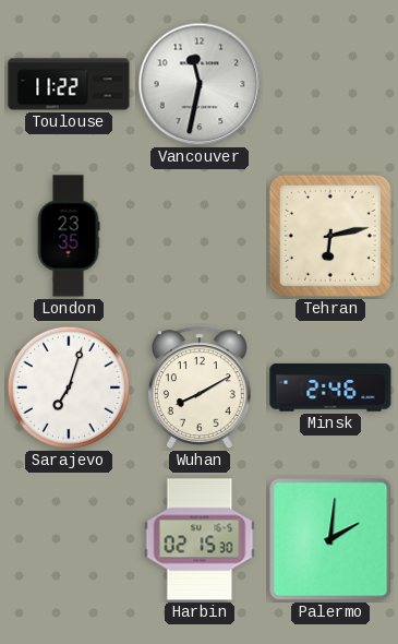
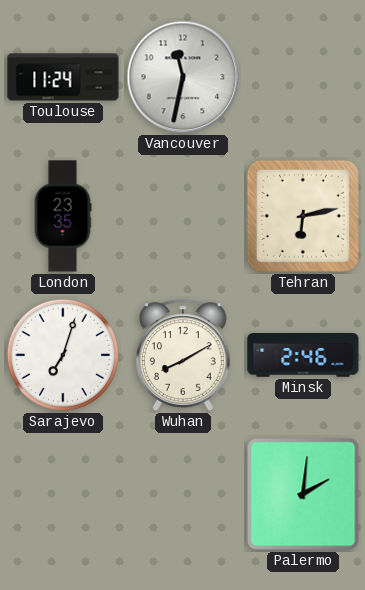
Toulouse: 11:22 -> 11:24 (63, 77)
Harbin: 02:15 -> none (200, 539)
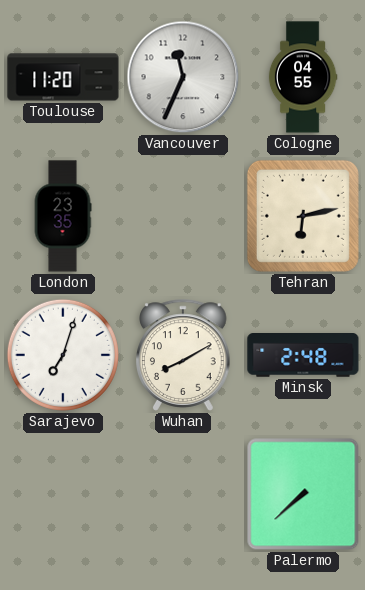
Toulouse: 11:24 -> 11:20 (63, 77)
Vancouver: 11:32 -> 11:34 (183, 77)
Cologne: none -> 04:55 (303, 77)
Minsk: 2:46 -> 2:48 (303, 356)
Palermo: 2:01 -> 7:38 (303, 494)
